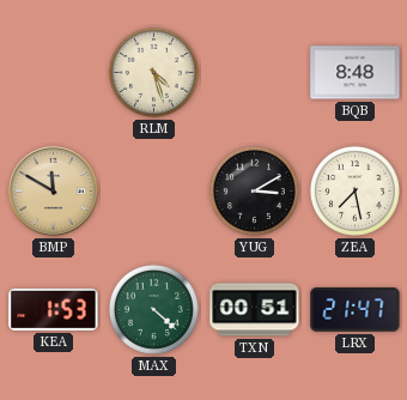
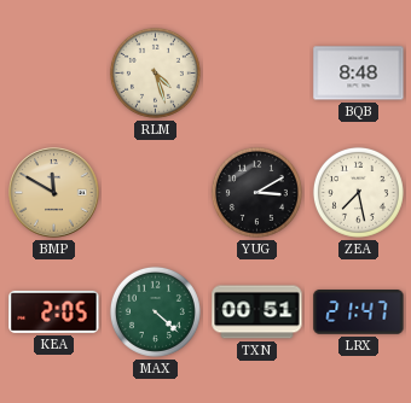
KEA: 1:53 -> 2:05 (54, 311)
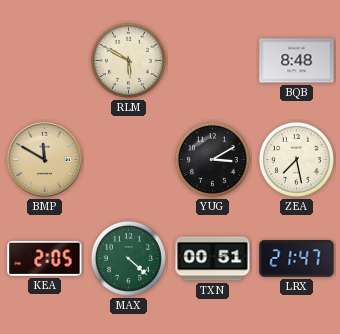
RLM: 4:27 -> 5:50 (128, 60)
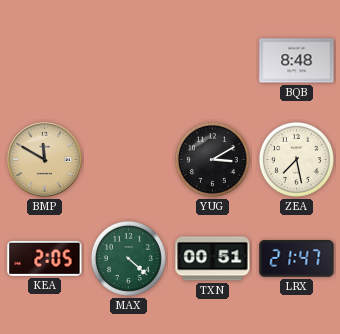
RLM: 5:50 -> none (128, 60)
